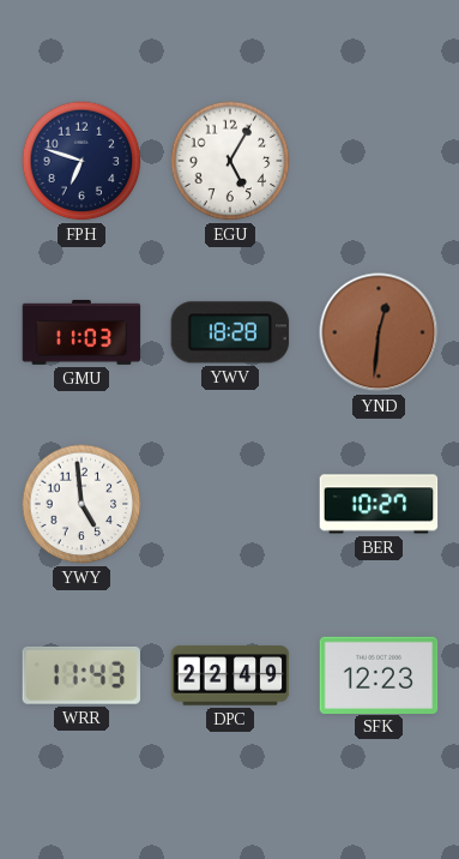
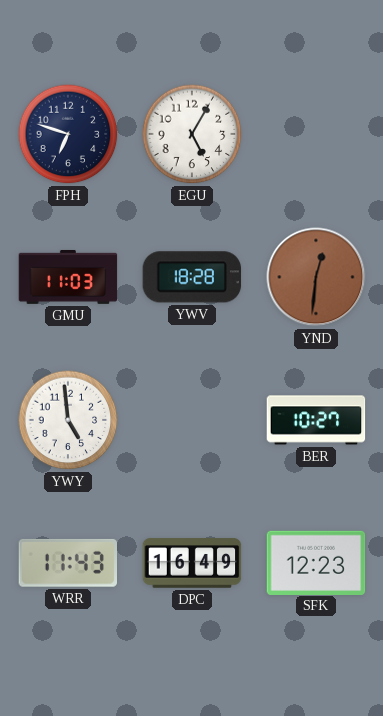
DPC: 22:49 -> 16:49 (192, 563)
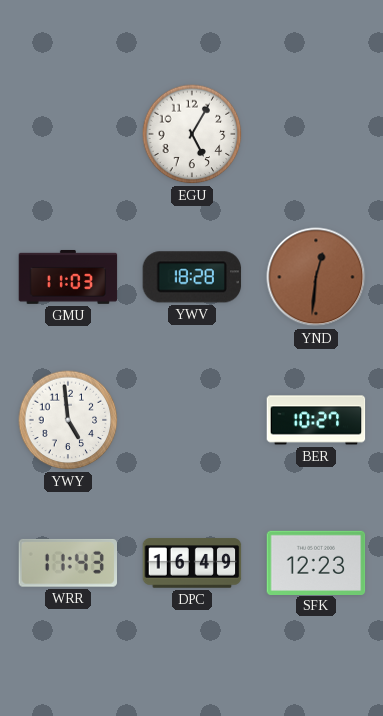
FPH: 6:48 -> none (68, 134)
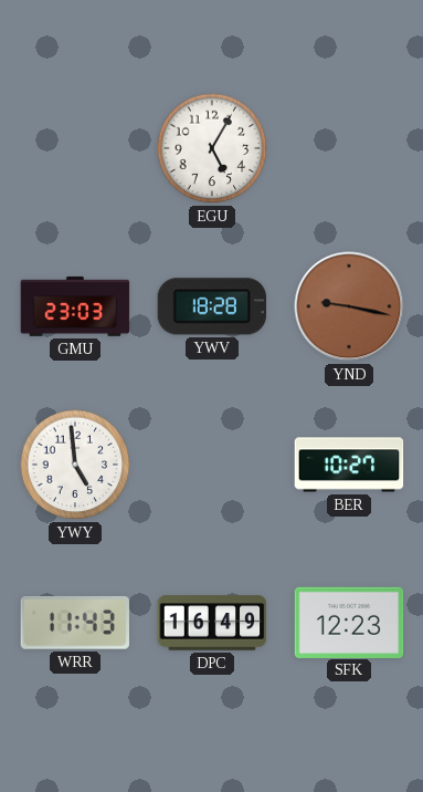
GMU: 11:03 -> 23:03 (75, 306)
YND: 12:31 -> 9:17 (349, 306)
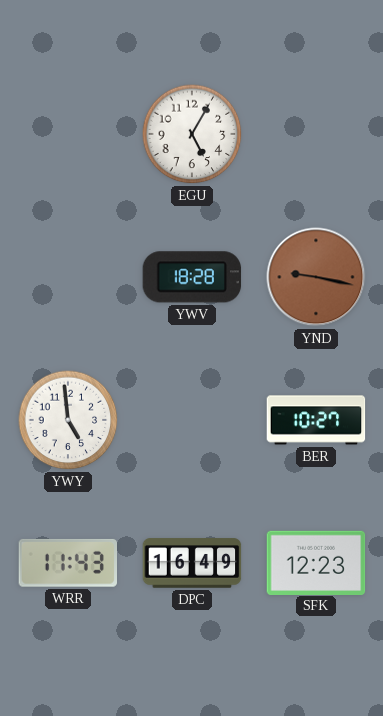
GMU: 23:03 -> none (75, 306)
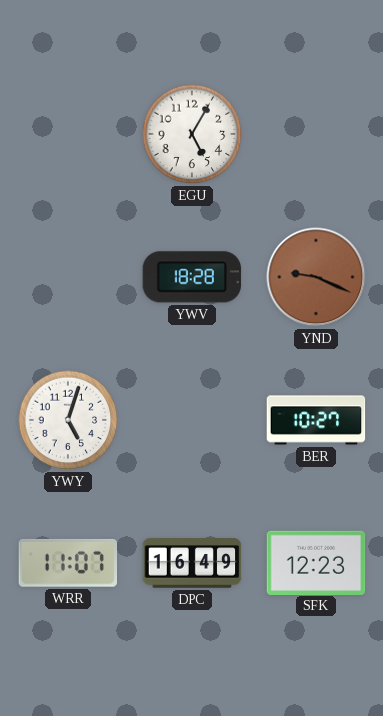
YND: 9:17 -> 9:19 (316, 277)
YWY: 4:59 -> 5:03 (68, 420)
WRR: 11:43 -> 11:07 (67, 563)
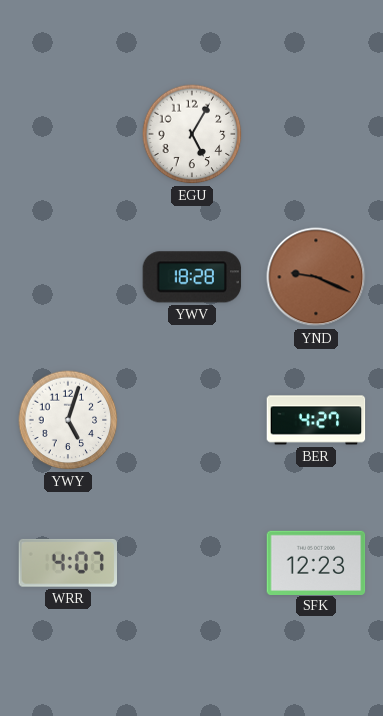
BER: 10:27 -> 4:27 (316, 420)
WRR: 11:07 -> 4:07 (67, 563)
DPC: 16:49 -> none (192, 563)
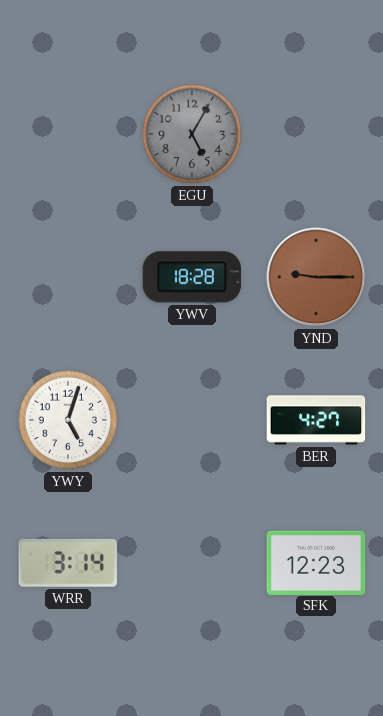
EGU dial: white -> grey (192, 134)
YND: 9:19 -> 9:15 (316, 277)
WRR: 4:07 -> 3:14 (67, 563)
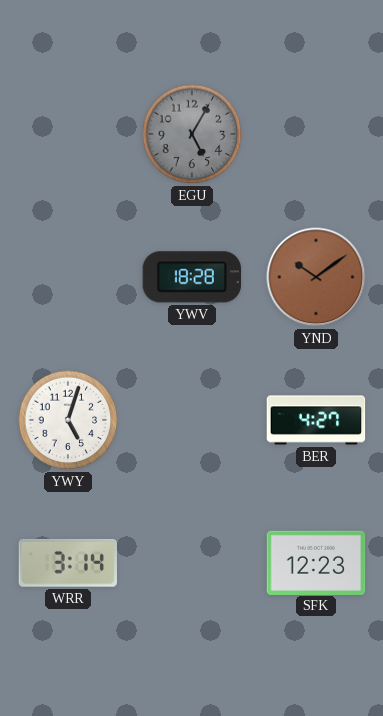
YND: 9:15 -> 10:09 (316, 277)
